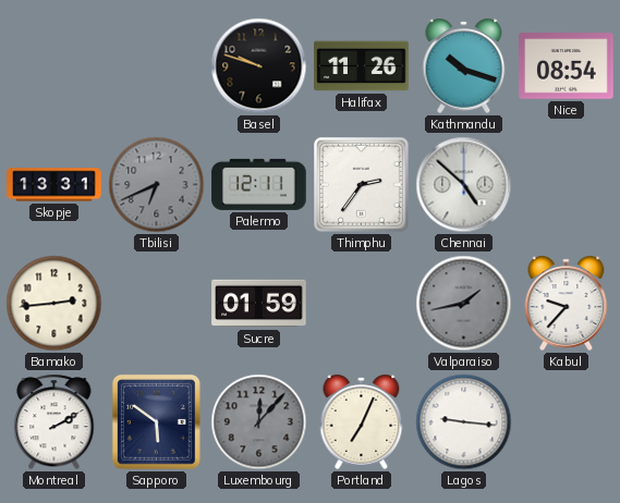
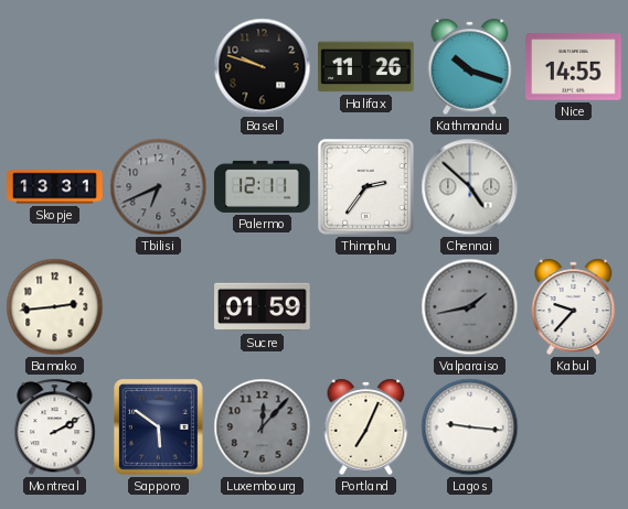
Nice: 08:54 -> 14:55 (574, 67)
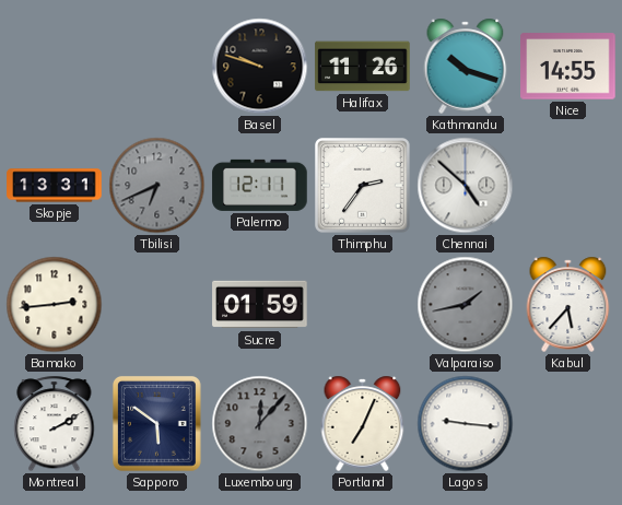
Kabul: 9:37 -> 5:37 (568, 304)
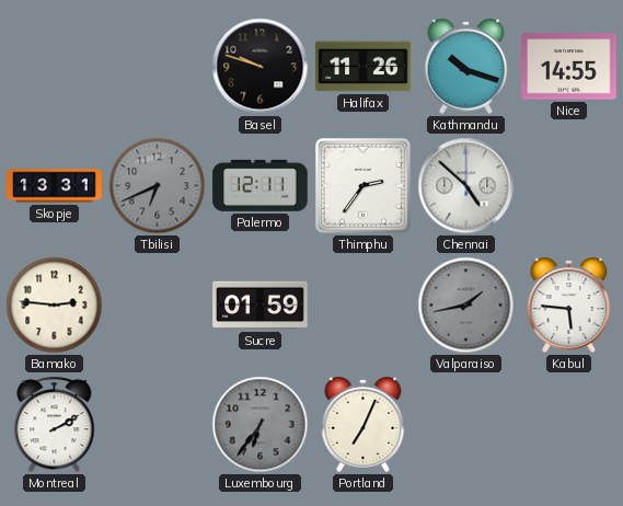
Bamako: 2:44 -> 2:46 (55, 306)
Kabul: 5:37 -> 5:46 (569, 304)
Sapporo: 5:51 -> none (156, 423)
Luxembourg: 12:07 -> 6:36 (261, 425)
Lagos: 9:16 -> none (466, 424)
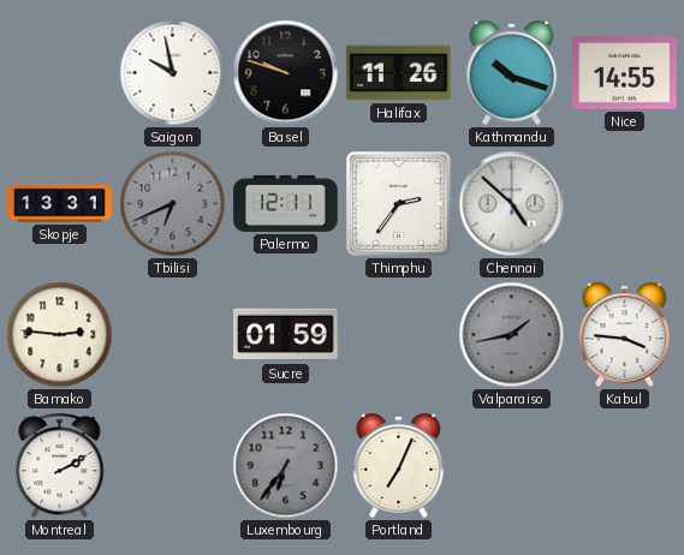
Saigon: none -> 9:58 (173, 73)
Kabul: 5:46 -> 3:46 (625, 334)
